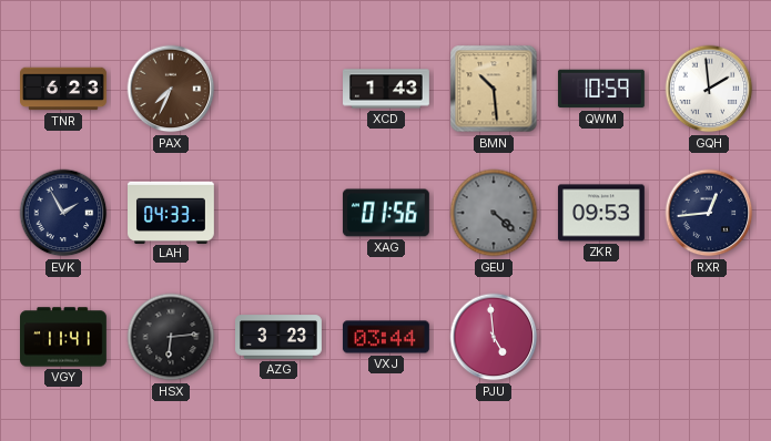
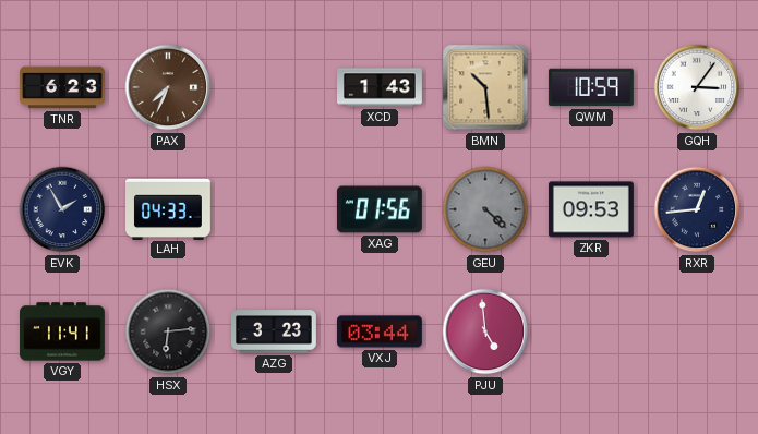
GQH: 1:59 -> 3:06 (697, 87)
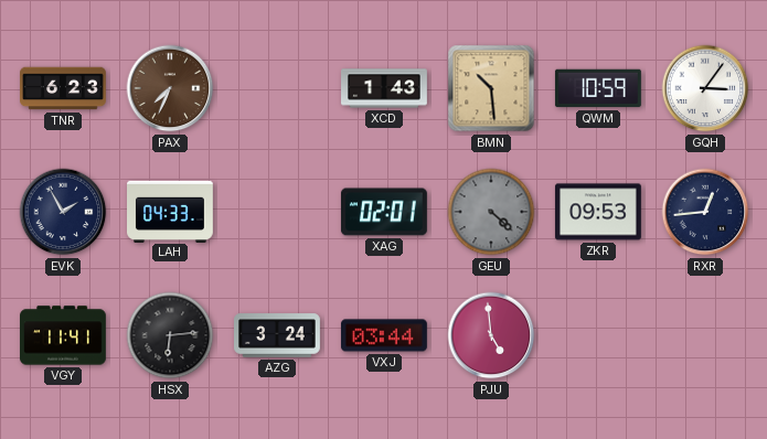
XAG: 01:56 -> 02:01 (384, 212)
AZG: 3:23 -> 3:24 (278, 335)
